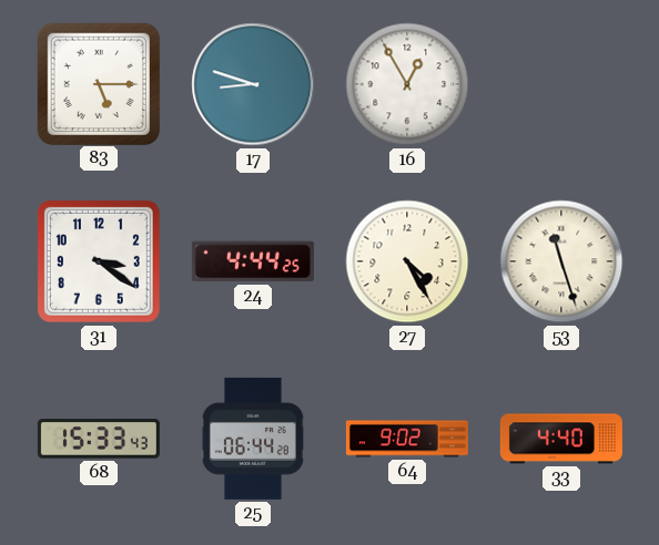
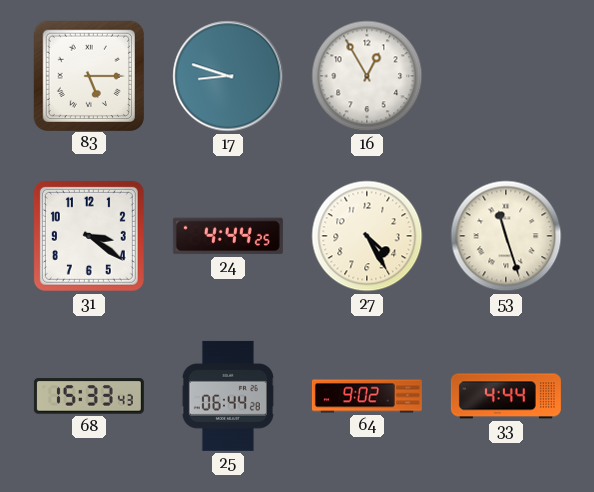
33: 4:40 -> 4:44 (506, 396)
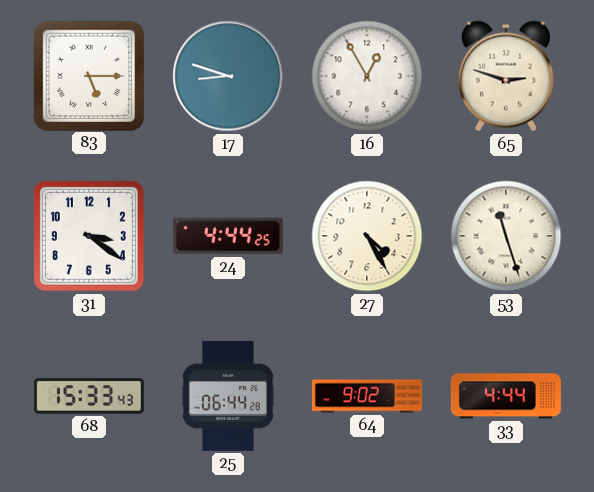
65: none -> 2:48 (506, 76)
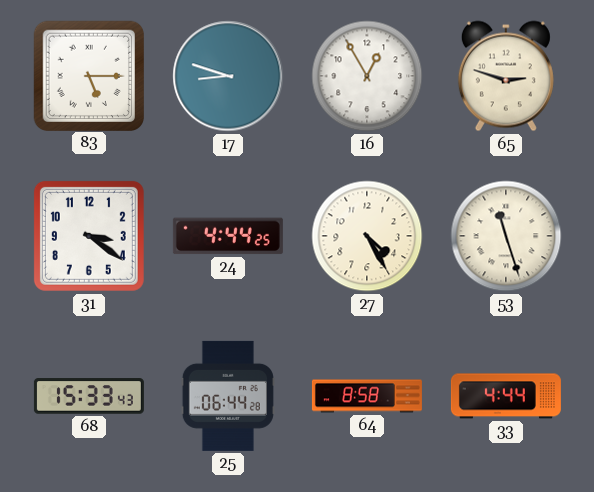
64: 9:02 -> 8:58 (367, 396)
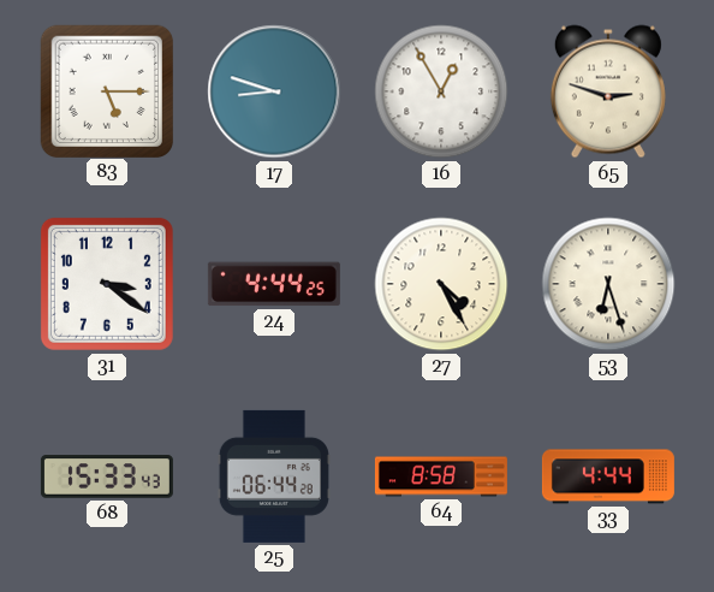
53: 11:27 -> 6:27 (608, 284)
